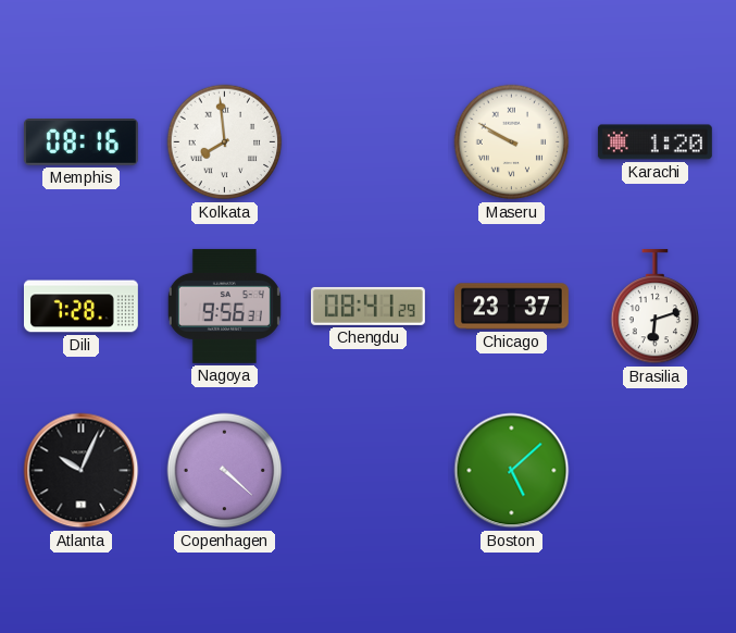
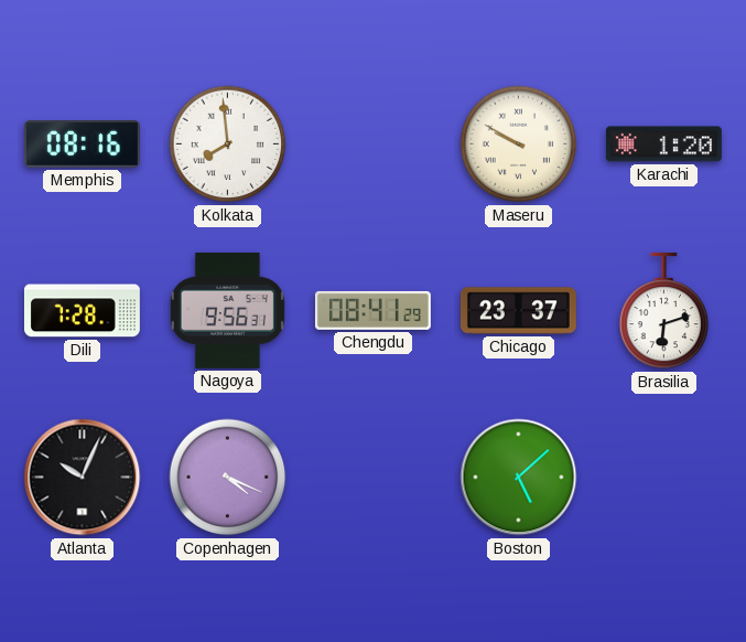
Copenhagen: 4:22 -> 4:19 (228, 478)
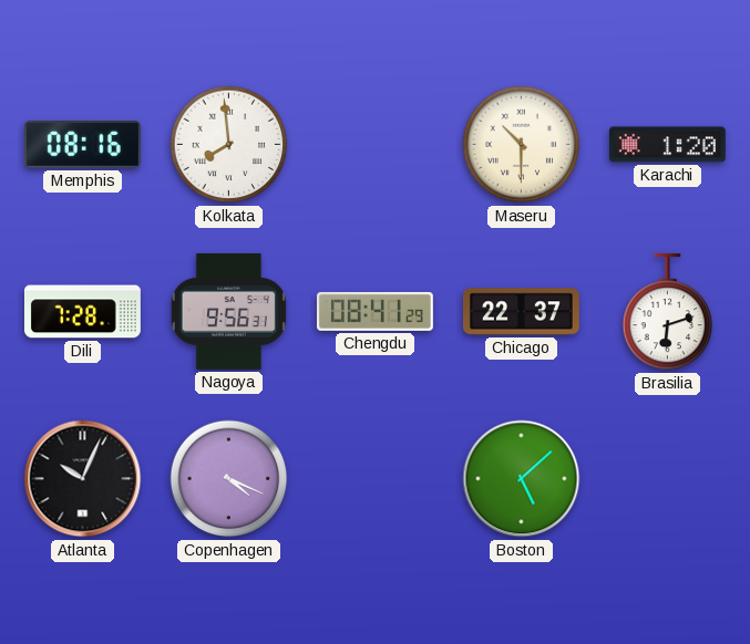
Maseru: 9:50 -> 10:30 (522, 145)
Chicago: 23:37 -> 22:37 (521, 312)
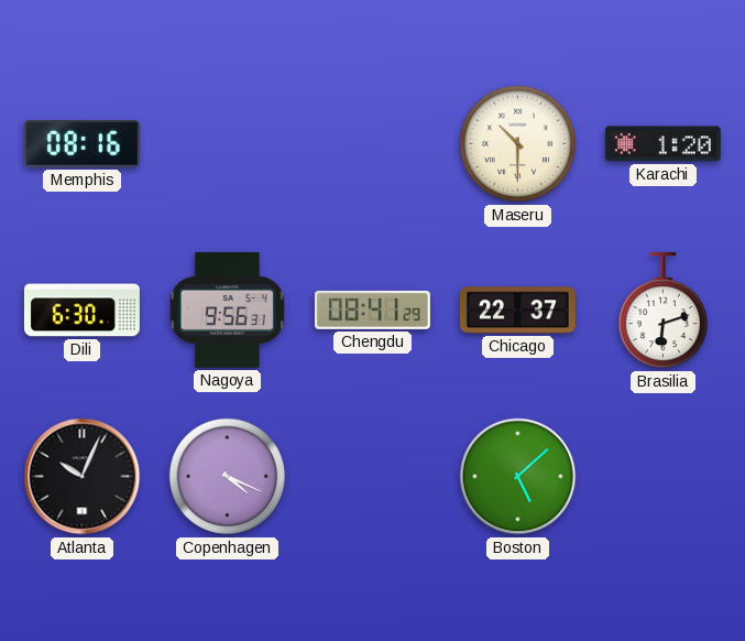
Kolkata: 7:59 -> none (229, 145)
Dili: 7:28 -> 6:30 (81, 311)
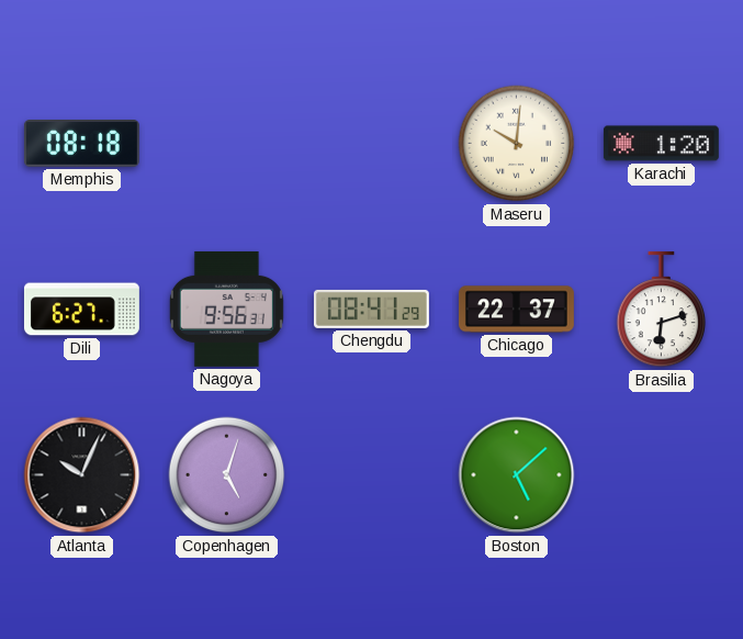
Memphis: 08:16 -> 08:18 (81, 144)
Maseru: 10:30 -> 10:01 (517, 144)
Dili: 6:30 -> 6:27 (81, 310)
Copenhagen: 4:19 -> 5:03 (227, 475)
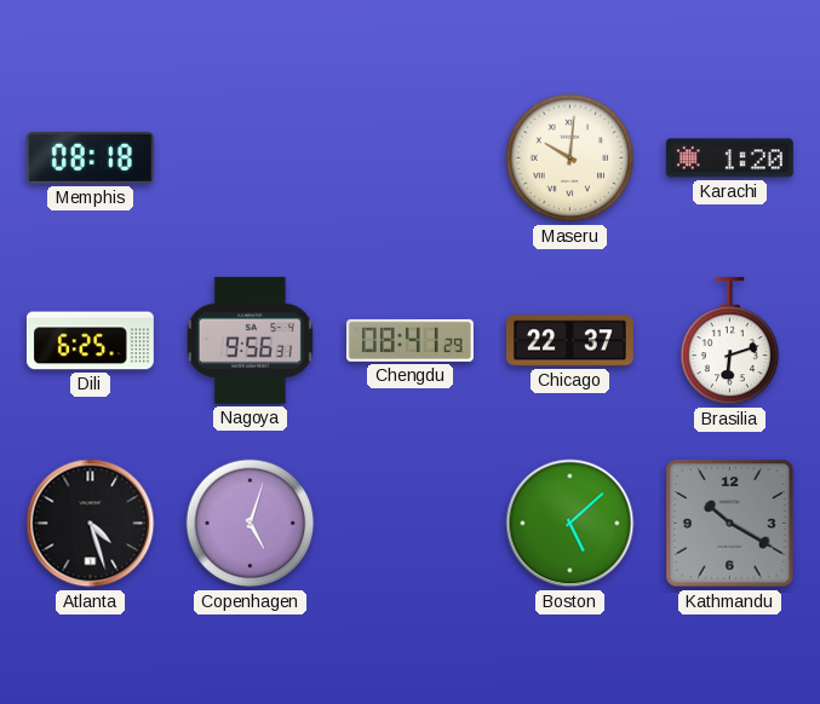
Dili: 6:27 -> 6:25 (90, 341)
Atlanta: 10:04 -> 4:27 (91, 524)
Kathmandu: none -> 10:20 (730, 524)
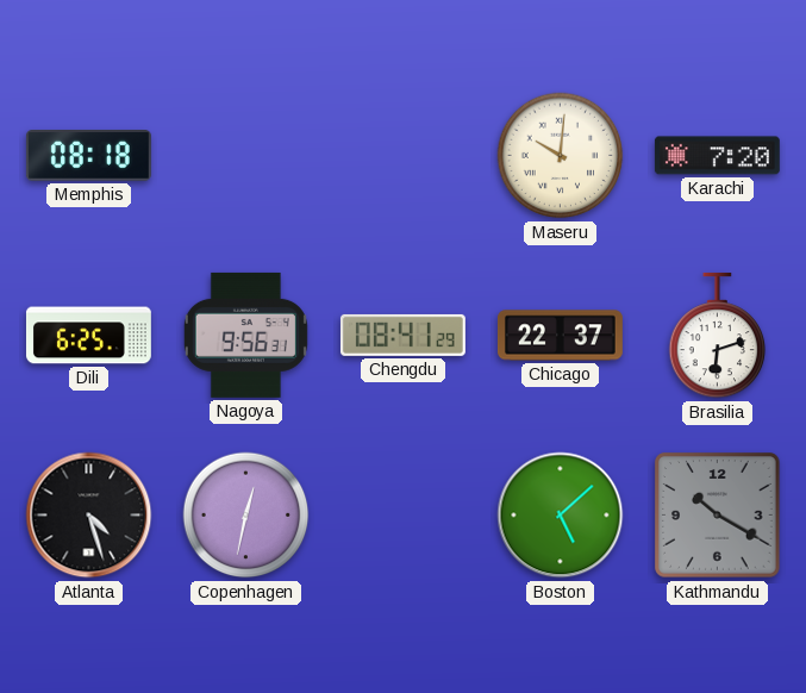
Karachi: 1:20 -> 7:20 (717, 156)
Copenhagen: 5:03 -> 12:32 (246, 516)
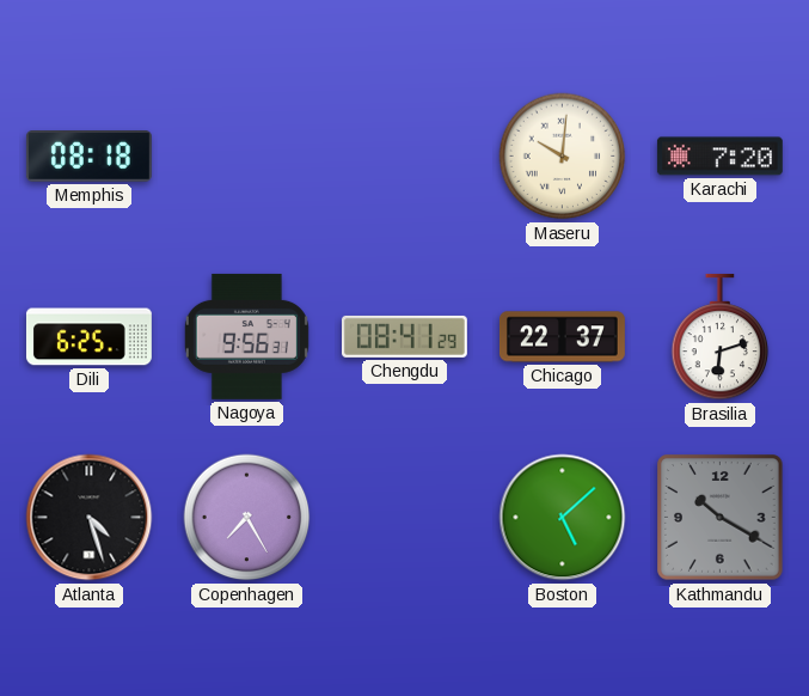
Copenhagen: 12:32 -> 7:25 (247, 518)
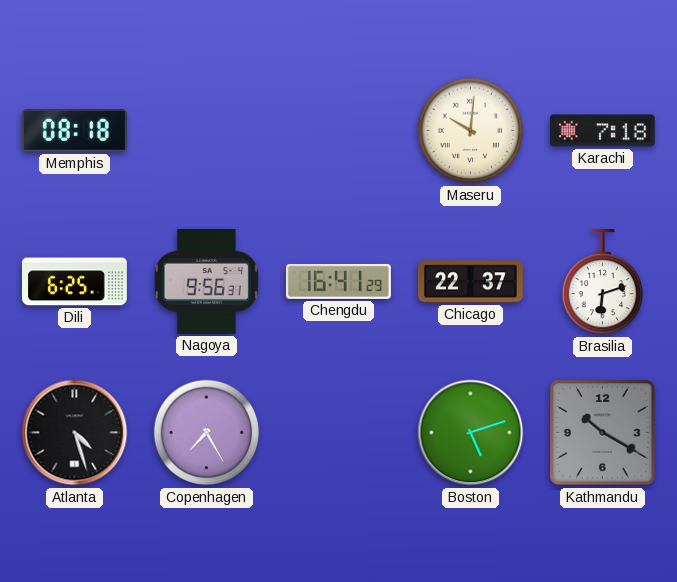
Karachi: 7:20 -> 7:18 (602, 131)
Chengdu: 08:41 -> 16:41 (338, 281)
Boston: 5:08 -> 5:12 (471, 433)
